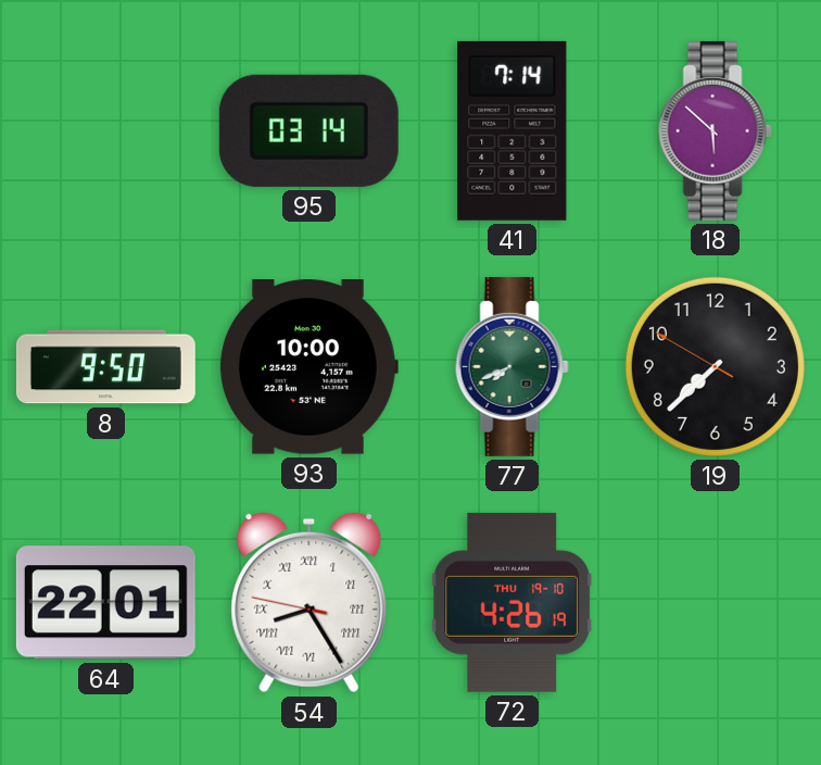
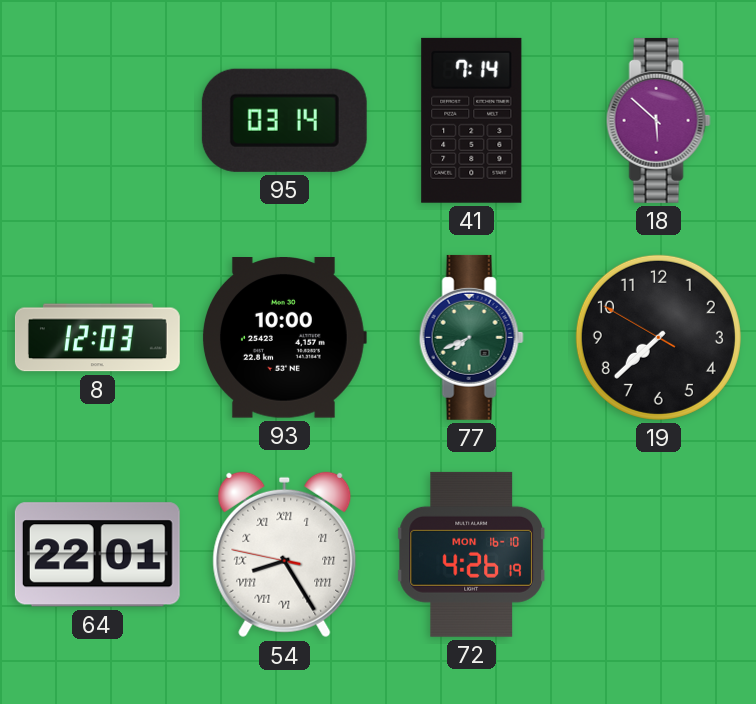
8: 9:50 -> 12:03 (97, 338)
72 date: THU 19-10 -> MON 16-10 (471, 554)
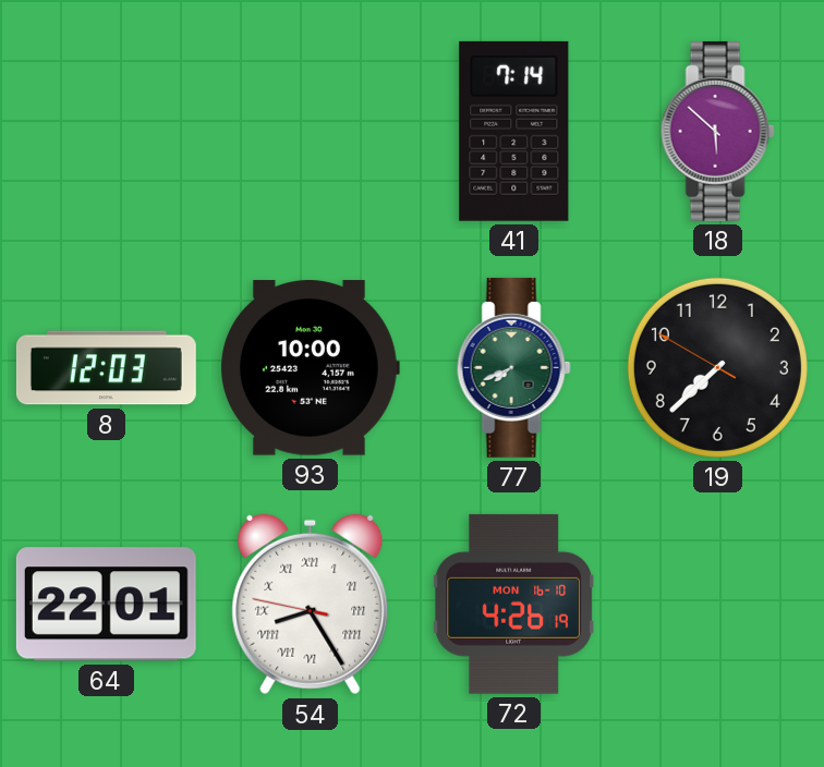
95: 03:14 -> none (284, 120)
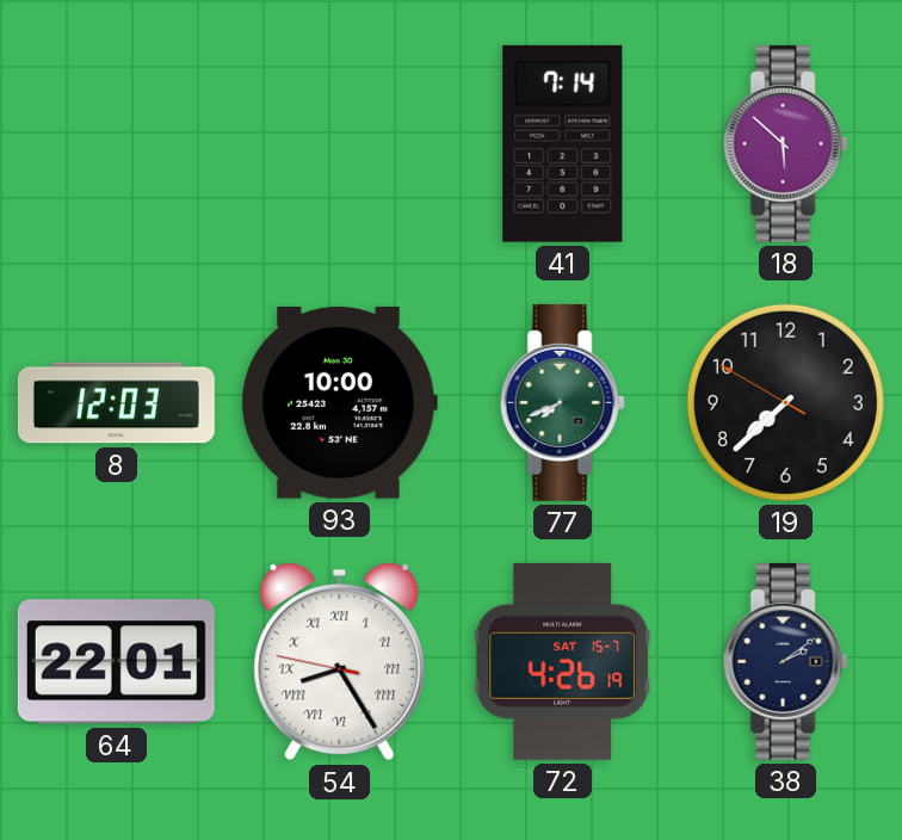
72 date: MON 16-10 -> SAT 15-7 (562, 661)
38: none -> 2:09 (785, 661)
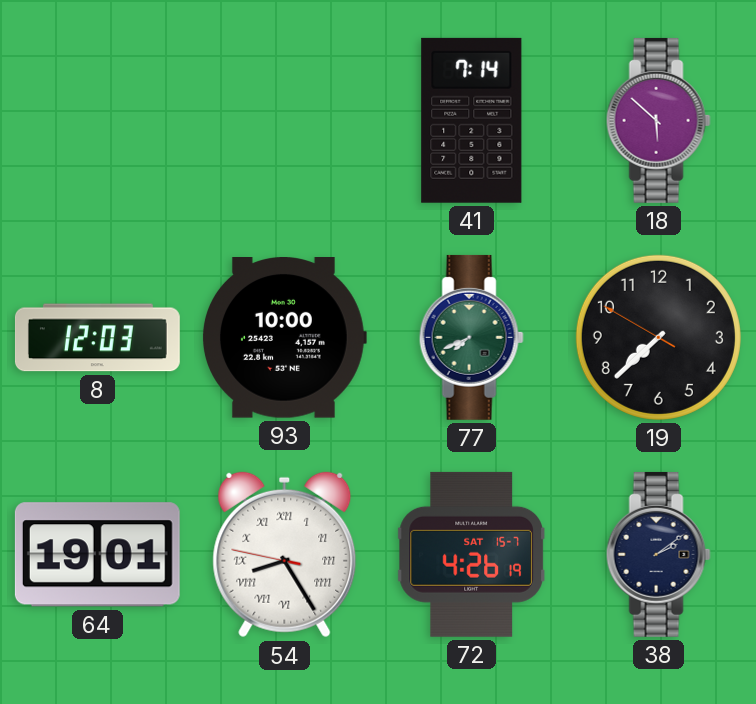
64: 22:01 -> 19:01 (97, 555)
